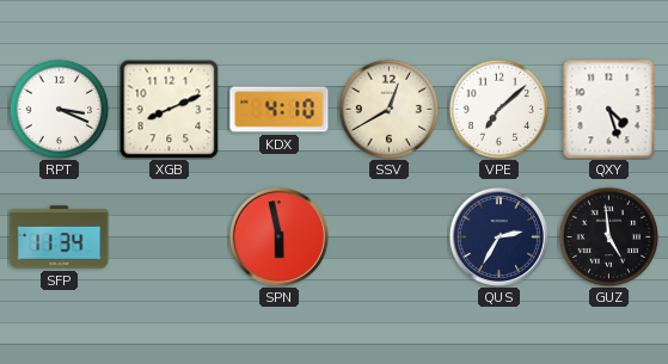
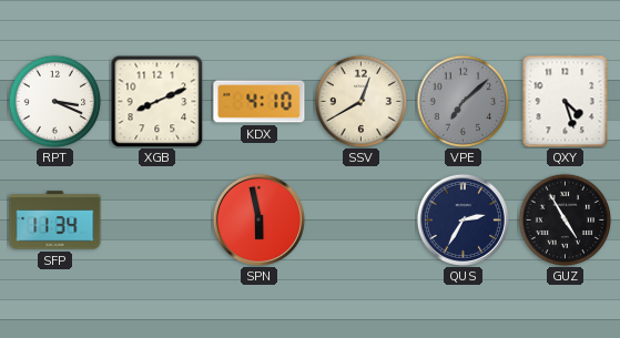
VPE dial: white -> grey (463, 101)
GUZ: 4:59 -> 4:55 (565, 219)
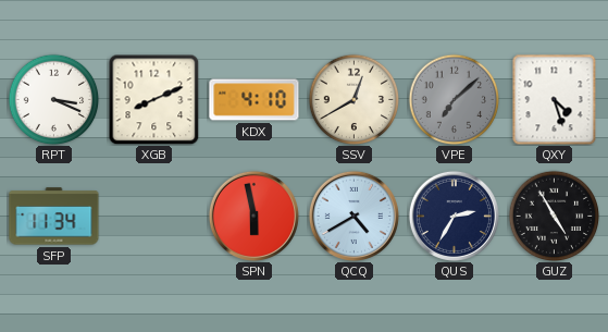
QCQ: none -> 4:40 (353, 216)
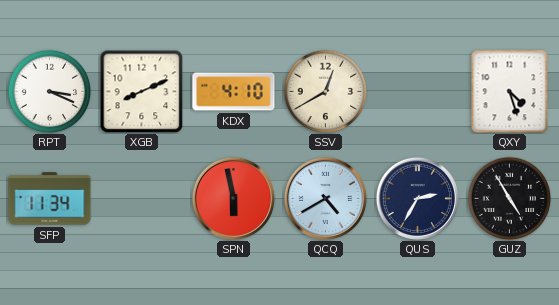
VPE: 7:08 -> none (454, 99)
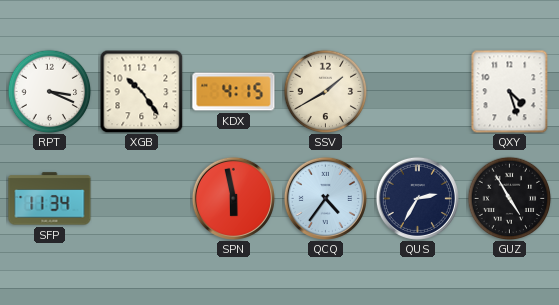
XGB: 8:11 -> 10:24 (141, 91)
KDX: 4:10 -> 4:15 (234, 92)
SSV: 12:40 -> 1:40 (325, 91)
QCQ: 4:40 -> 4:36 (325, 198)
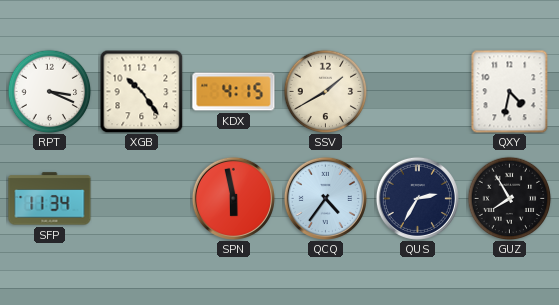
QXY: 4:27 -> 4:32 (510, 91)
GUZ: 4:55 -> 7:55 (509, 198)
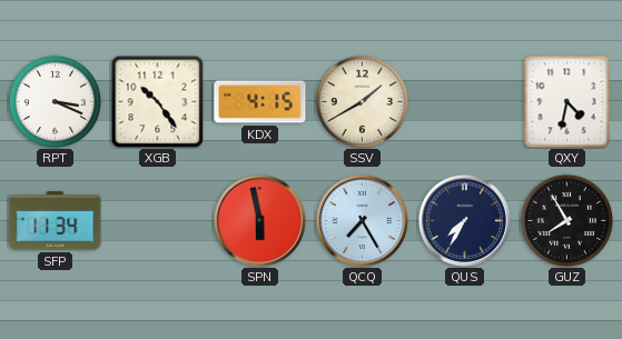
QCQ: 4:36 -> 7:25 (362, 220)
QUS: 2:35 -> 7:35 (464, 220)
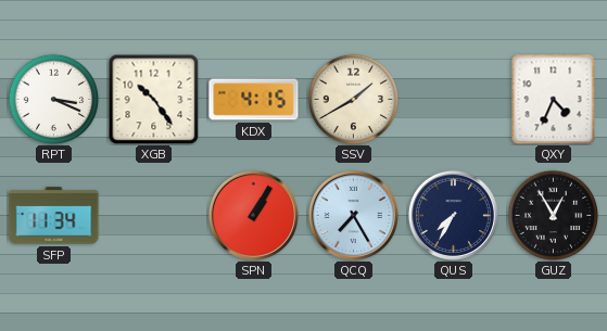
QXY: 4:32 -> 4:34 (554, 99)
SPN: 5:58 -> 1:05 (253, 215)
GUZ: 7:55 -> 12:55 (553, 215)
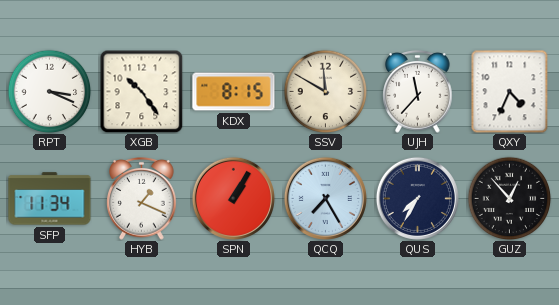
KDX: 4:15 -> 8:15 (234, 92)
SSV: 1:40 -> 11:50 (325, 91)
UJH: none -> 11:37 (418, 92)
HYB: none -> 1:19 (142, 199)
GUZ: 12:55 -> 12:53 (509, 198)
